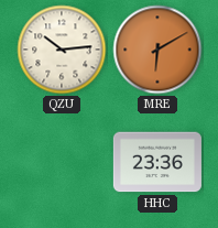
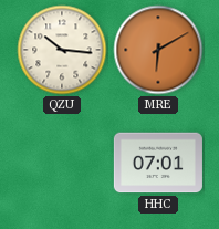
QZU: 10:14 -> 10:16 (62, 50)
HHC: 23:36 -> 07:01 (158, 163)
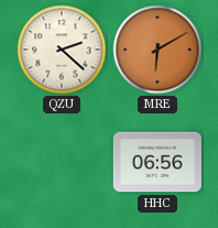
QZU: 10:16 -> 2:22 (62, 50)
HHC: 07:01 -> 06:56 (157, 162)
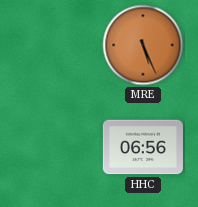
QZU: 2:22 -> none (62, 50)
MRE: 6:10 -> 5:26 (143, 45)
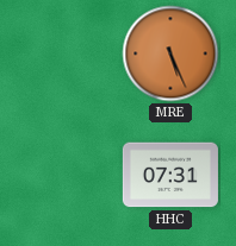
HHC: 06:56 -> 07:31 (170, 175)
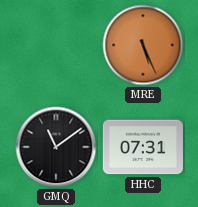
GMQ: none -> 11:09 (56, 147)
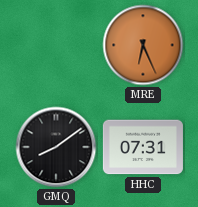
MRE: 5:26 -> 6:26 (143, 45)
GMQ: 11:09 -> 8:09 (56, 147)
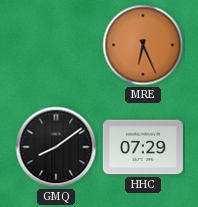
HHC: 07:31 -> 07:29 (143, 147)
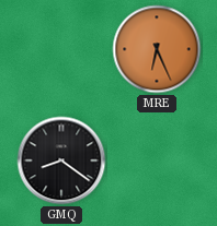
GMQ: 8:09 -> 8:21 (61, 160)
HHC: 07:29 -> none (143, 147)
